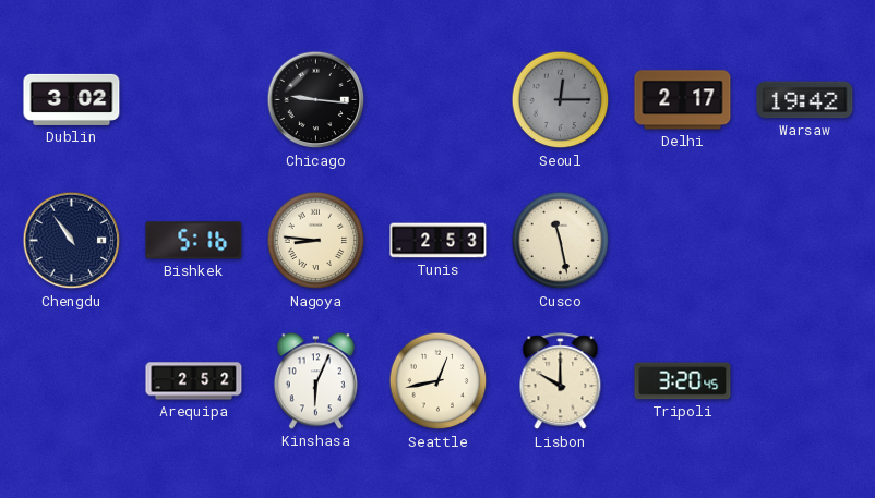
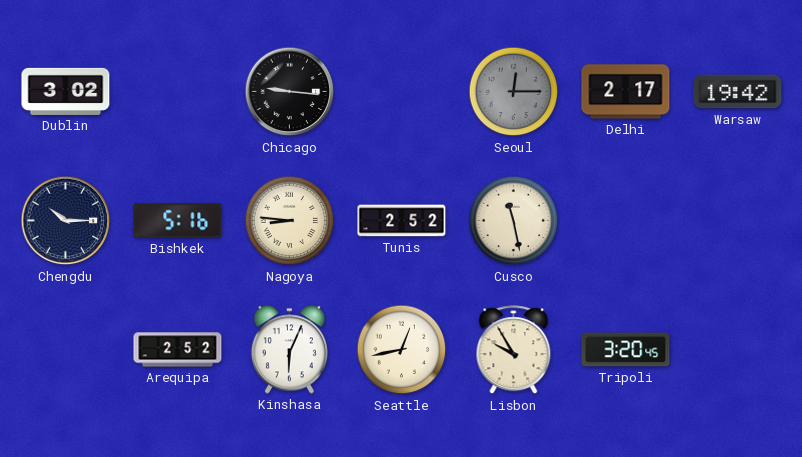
Chengdu: 10:54 -> 10:15 (66, 221)
Tunis: 2:53 -> 2:52 (402, 221)
Lisbon: 10:00 -> 9:55 (514, 350)
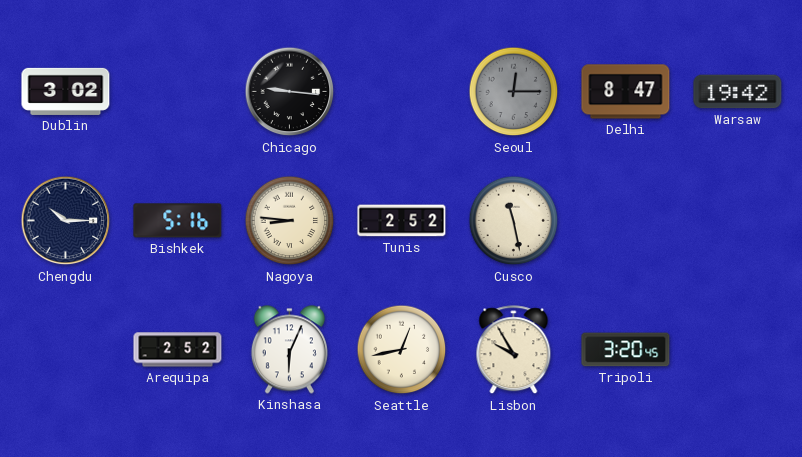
Delhi: 2:17 -> 8:47 (626, 92)
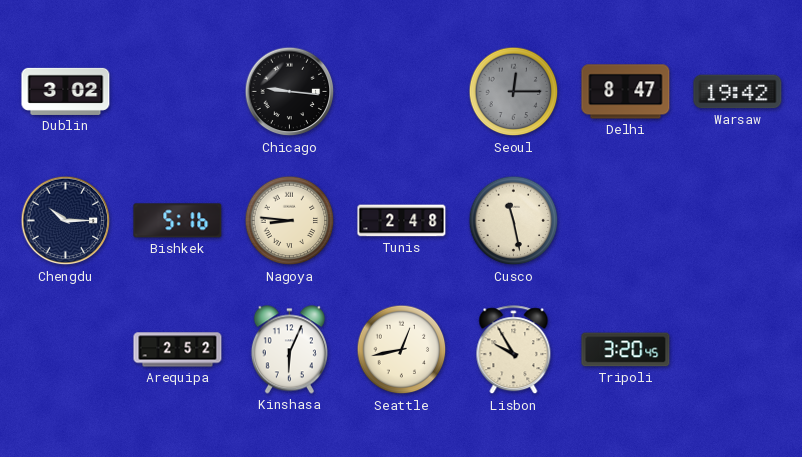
Tunis: 2:52 -> 2:48 (402, 221)
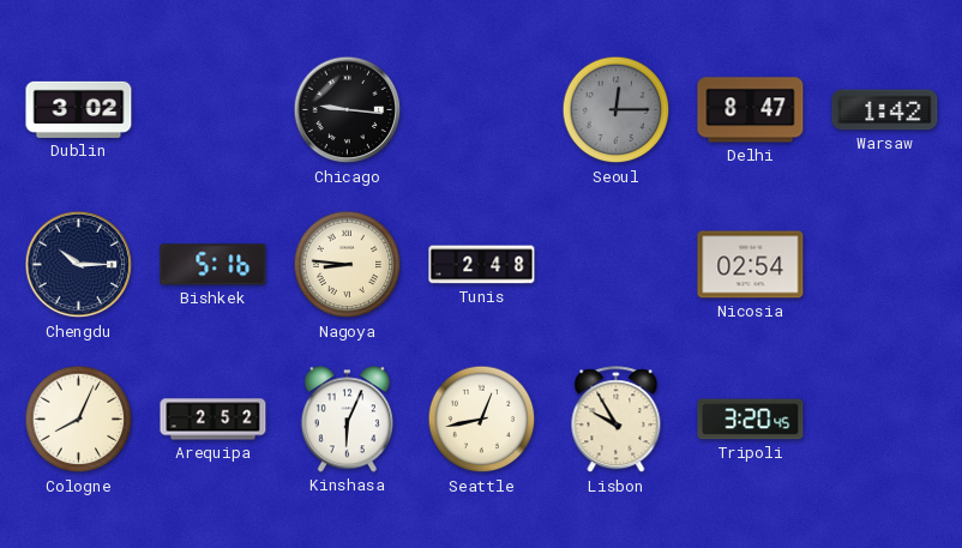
Warsaw: 19:42 -> 1:42 (885, 110)
Cusco: 11:28 -> none (514, 221)
Nicosia: none -> 02:54 (751, 265)
Cologne: none -> 8:04 (79, 420)
